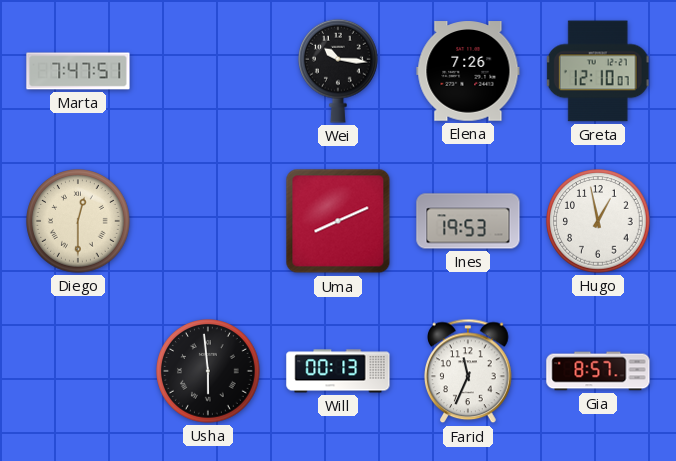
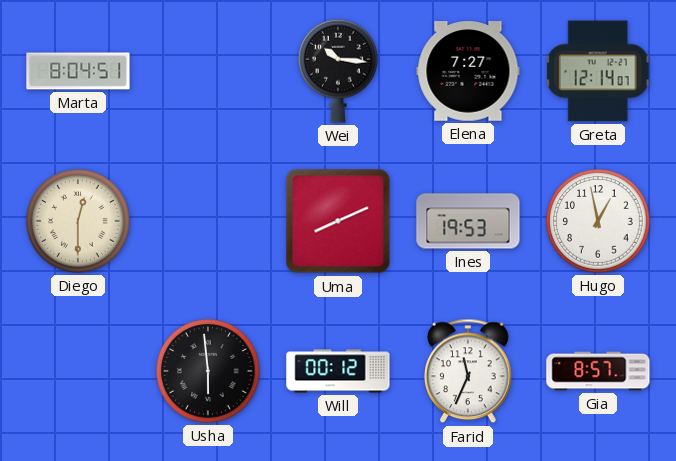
Marta: 7:47 -> 8:04 (78, 71)
Elena: 7:26 -> 7:27 (468, 71)
Greta: 12:10 -> 12:14 (598, 71)
Will: 00:13 -> 00:12 (338, 371)
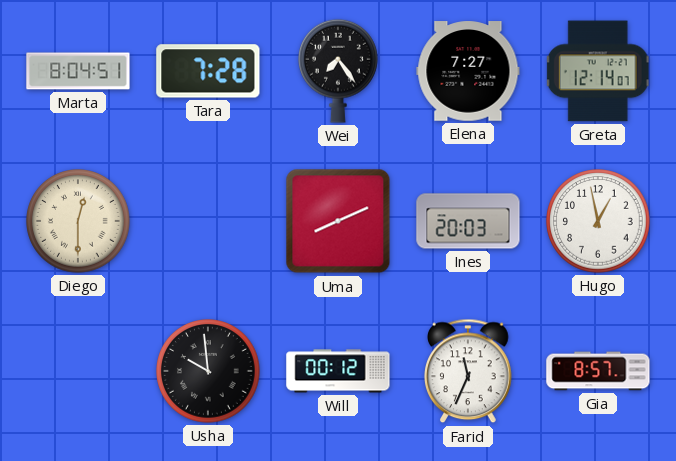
Tara: none -> 7:28 (208, 71)
Wei: 10:16 -> 7:24 (339, 71)
Ines: 19:53 -> 20:03 (468, 221)
Usha: 5:59 -> 9:59 (208, 371)
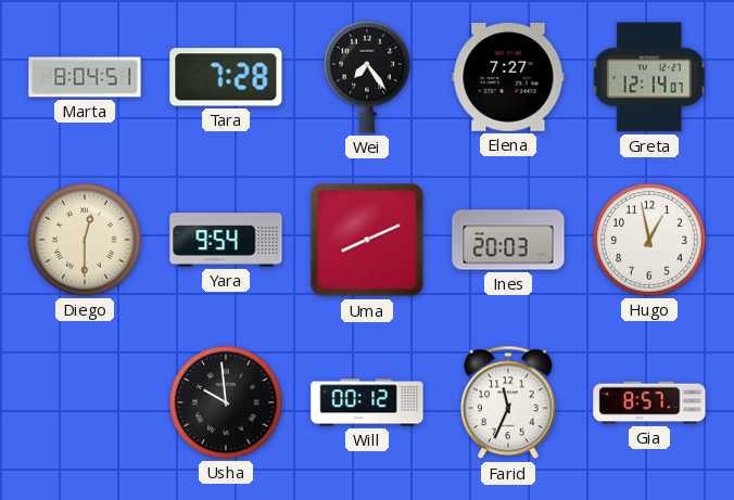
Yara: none -> 9:54 (226, 240)
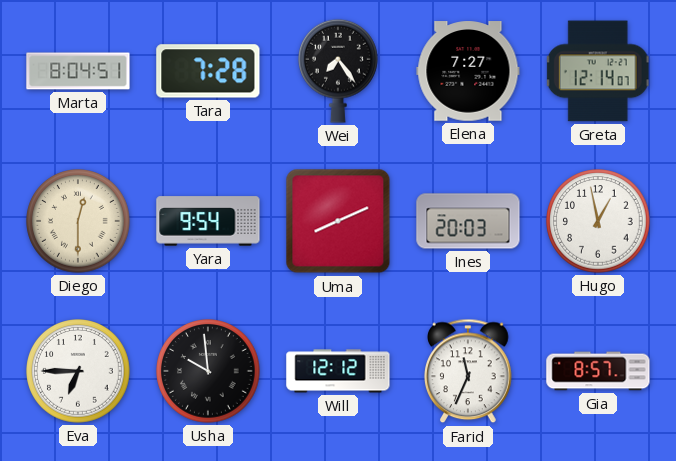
Eva: none -> 6:45 (78, 371)
Will: 00:12 -> 12:12 (338, 371)
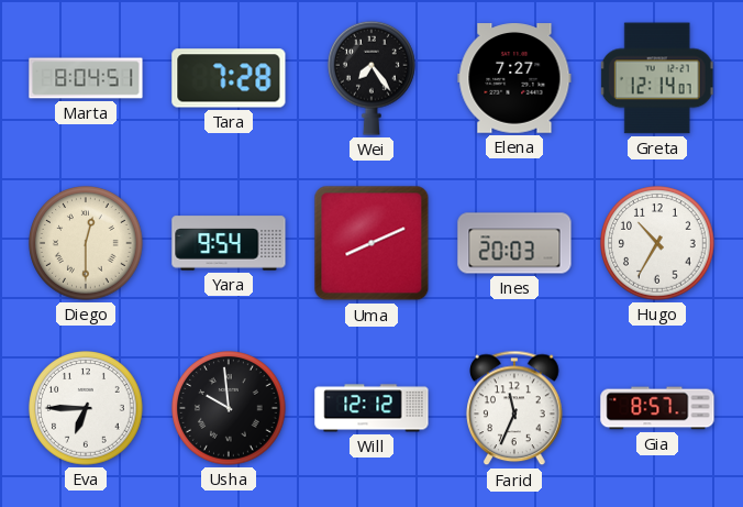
Hugo: 12:58 -> 10:35 (657, 243)
